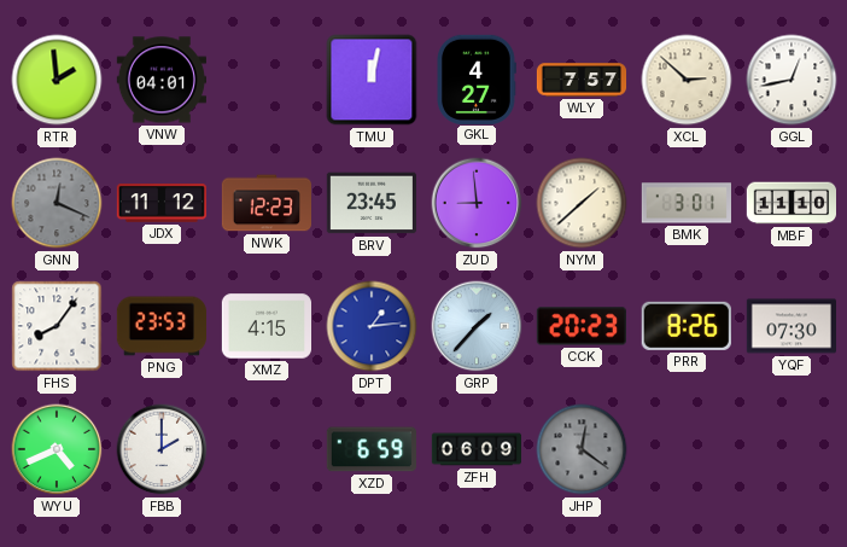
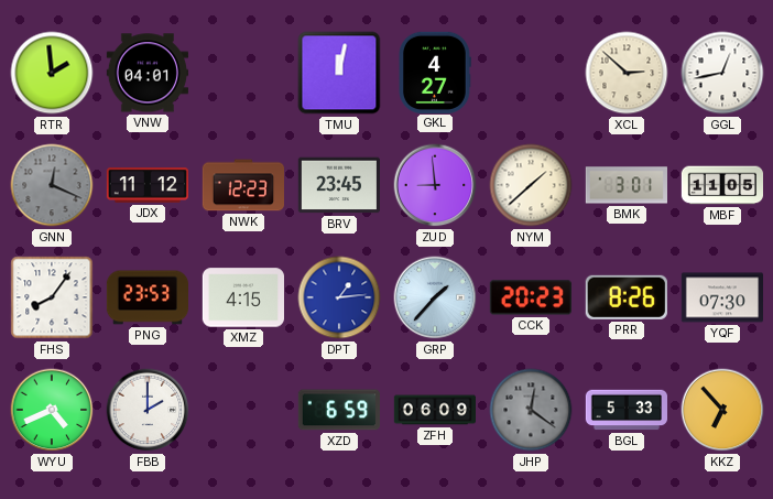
WLY: 7:57 -> none (582, 80)
MBF: 11:10 -> 11:05 (721, 185)
BGL: none -> 5:33 (627, 410)
KKZ: none -> 6:53 (722, 410)
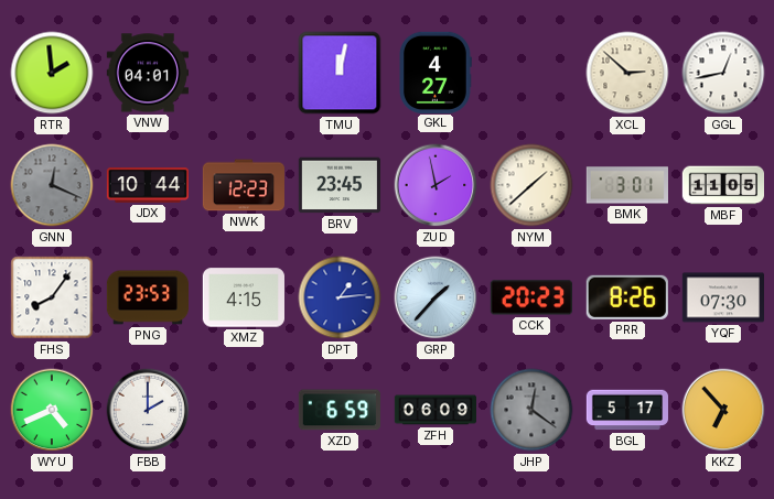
JDX: 11:12 -> 10:44 (147, 185)
ZUD: 8:59 -> 1:58 (436, 185)
BGL: 5:33 -> 5:17 (627, 410)
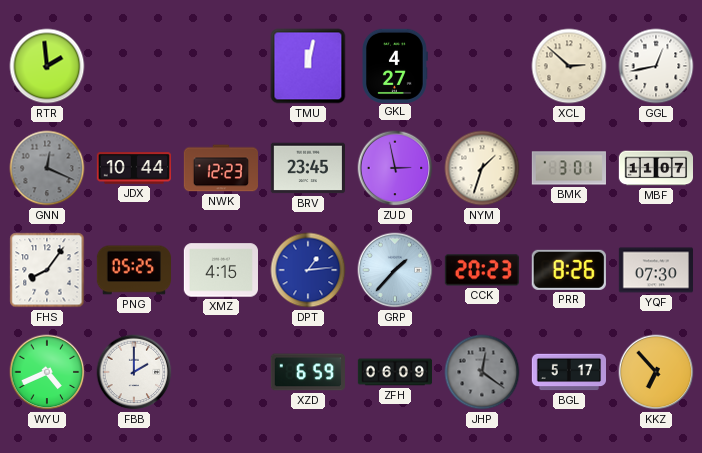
VNW: 04:01 -> none (147, 73)
ZUD: 1:58 -> 2:58 (395, 168)
NYM: 1:38 -> 1:33 (482, 168)
MBF: 11:05 -> 11:07 (655, 168)
PNG: 23:53 -> 05:25 (133, 270)
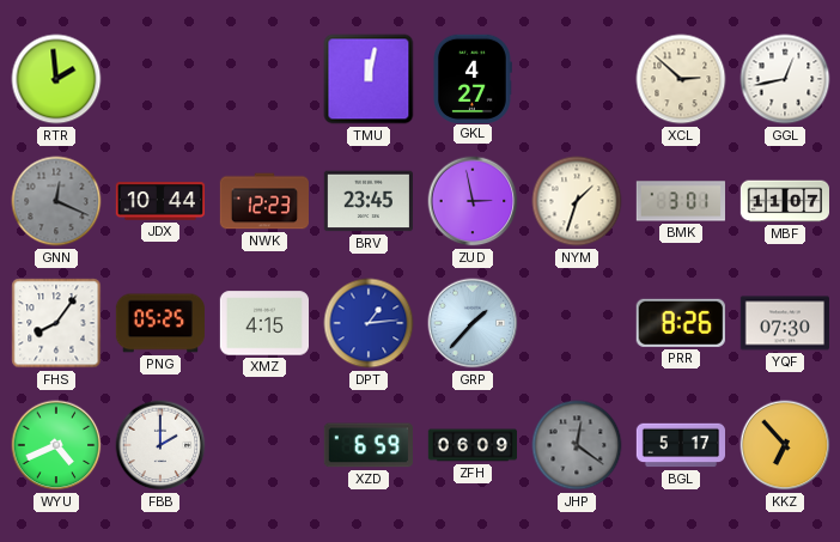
CCK: 20:23 -> none (482, 270)
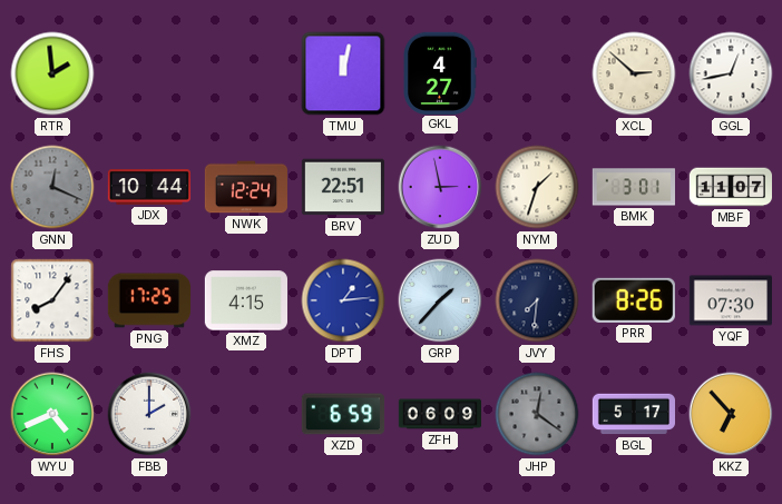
NWK: 12:23 -> 12:24 (245, 187)
BRV: 23:45 -> 22:51 (342, 187)
PNG: 05:25 -> 17:25 (148, 300)
JVY: none -> 7:31 (537, 300)
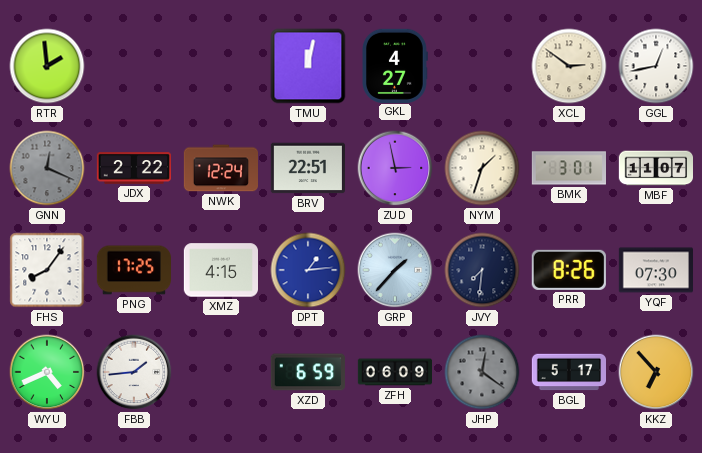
XCL: 2:52 -> 2:51 (569, 66)
JDX: 10:44 -> 2:22 (133, 168)
FBB: 2:00 -> 1:44 (134, 372)
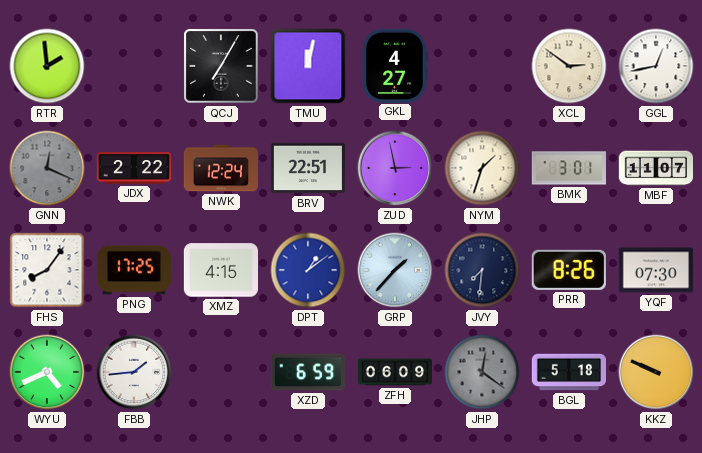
QCJ: none -> 7:05 (221, 66)
DPT: 1:14 -> 1:09 (308, 270)
BGL: 5:17 -> 5:18 (569, 372)
KKZ: 6:53 -> 9:49 (656, 372)
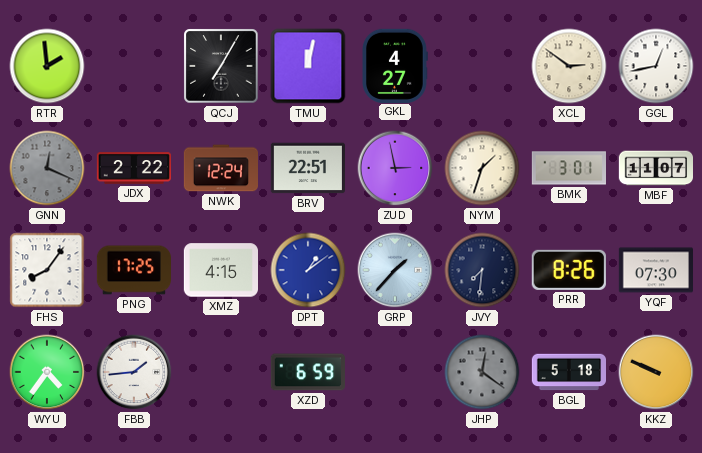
WYU: 4:41 -> 4:36 (47, 372)
ZFH: 06:09 -> none (394, 372)
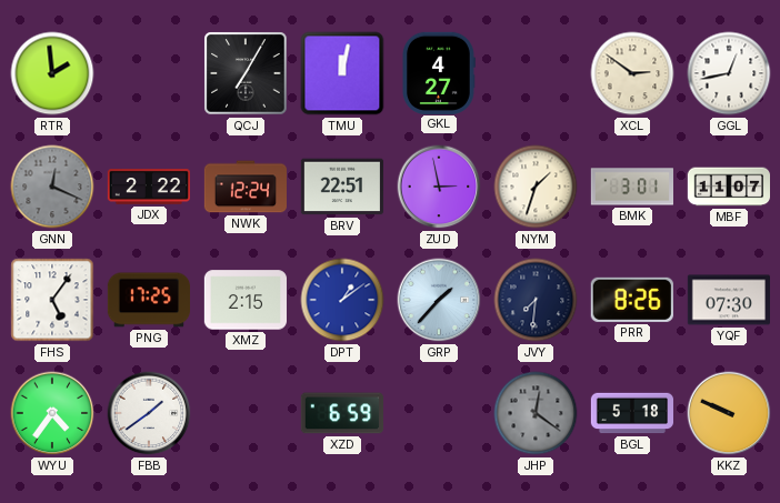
FHS: 8:06 -> 5:06 (52, 300)
XMZ: 4:15 -> 2:15 (244, 300)
FBB: 1:44 -> 1:39 (149, 413)
